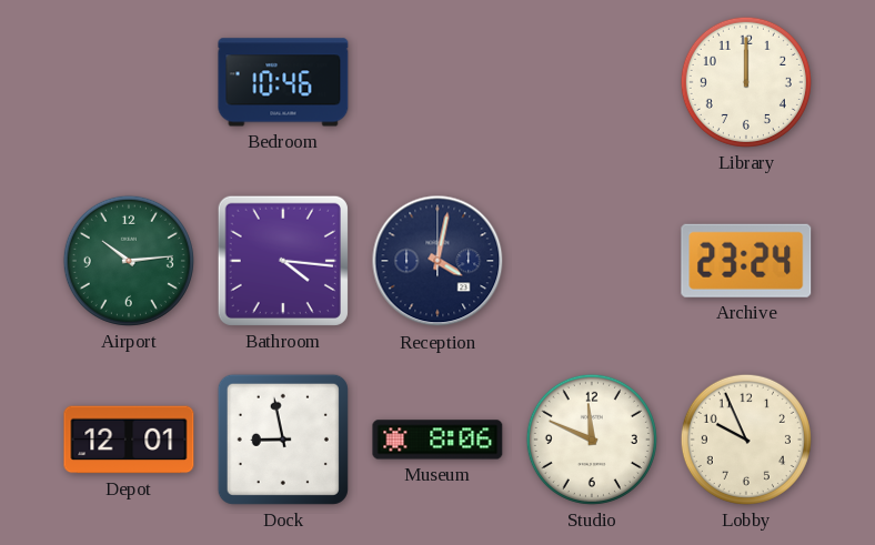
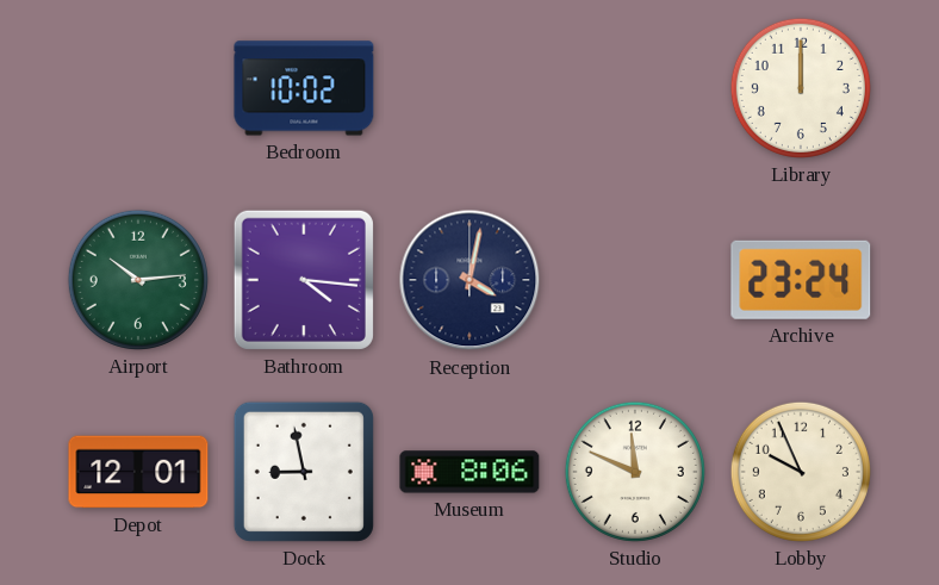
Bedroom: 10:46 -> 10:02 (304, 88)
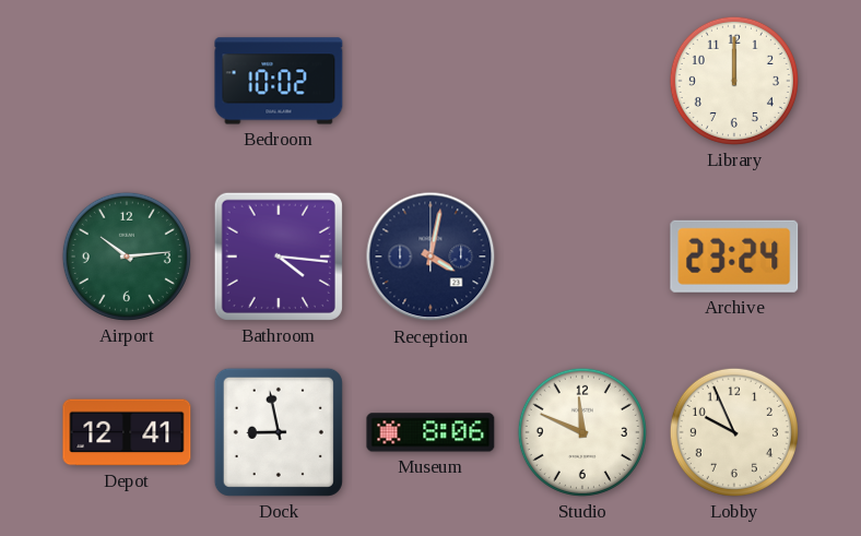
Depot: 12:01 -> 12:41 (127, 432)
